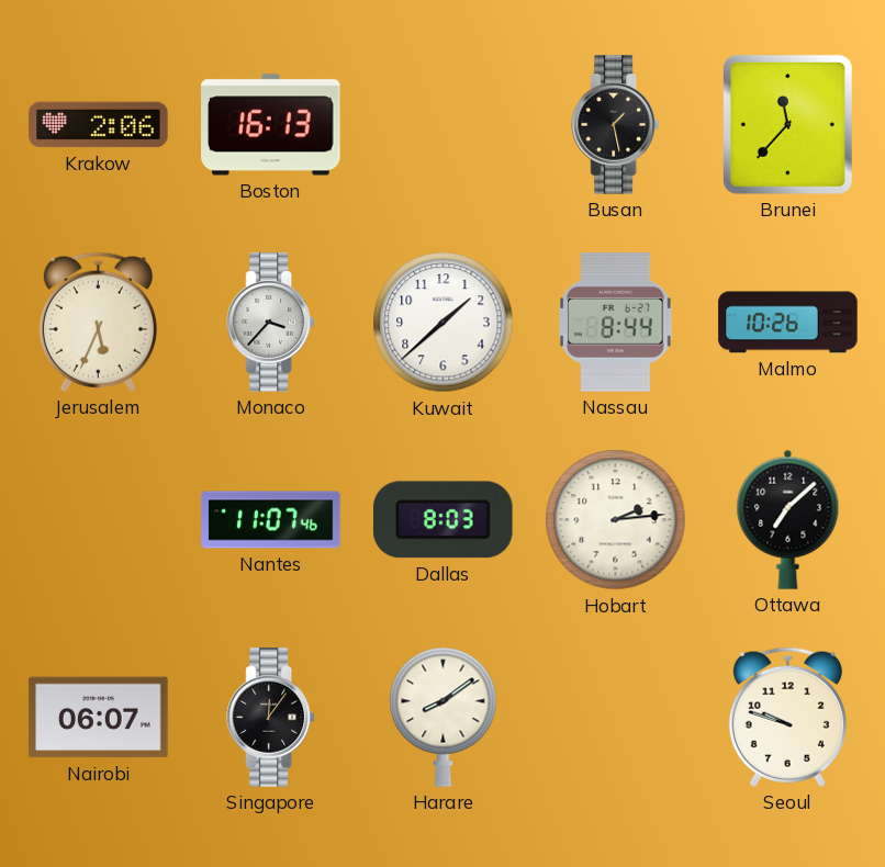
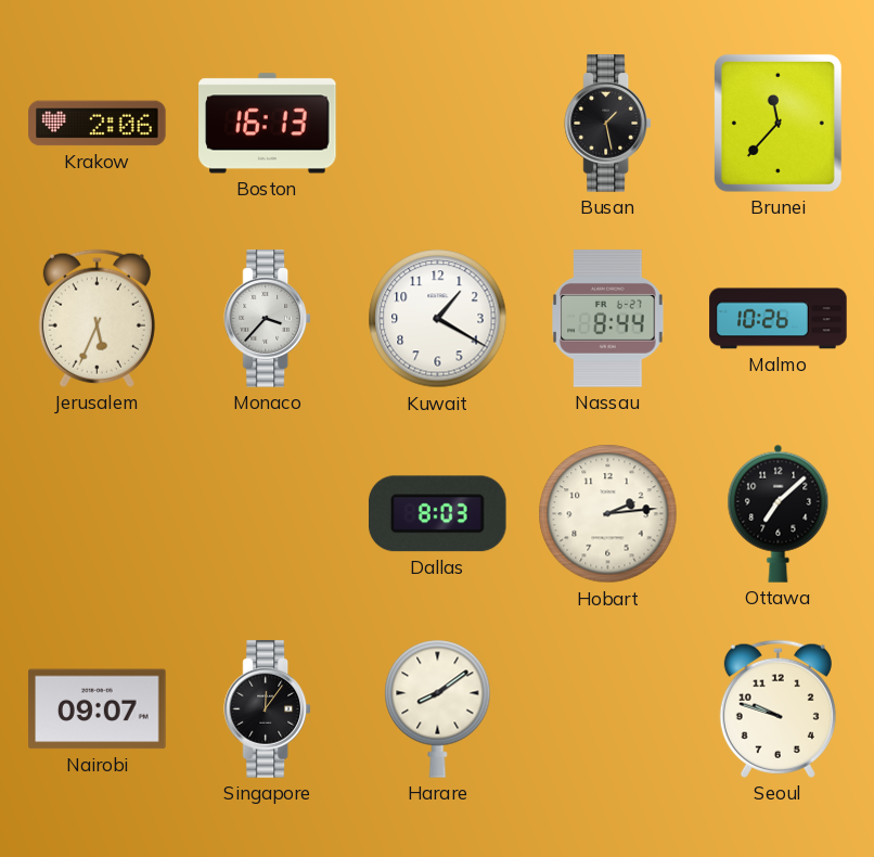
Kuwait: 1:38 -> 1:20 (438, 319)
Nantes: 11:07 -> none (271, 520)
Nairobi: 06:07 -> 09:07 (98, 709)
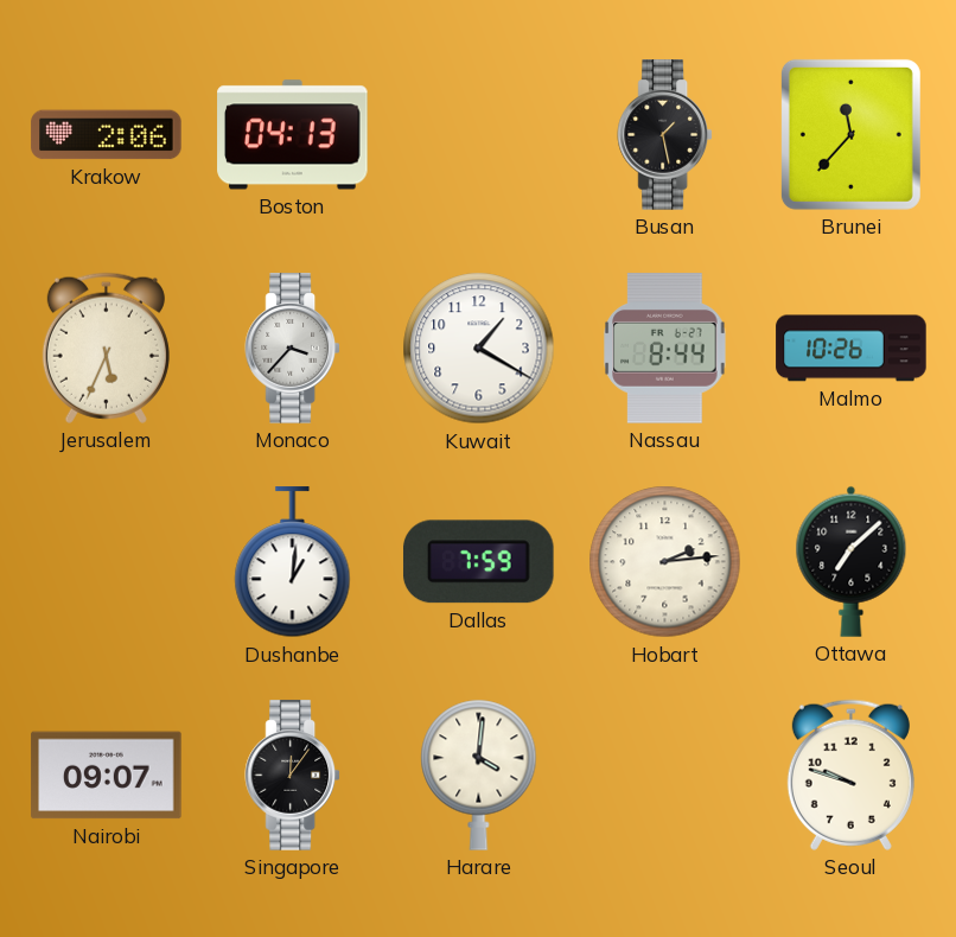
Boston: 16:13 -> 04:13 (293, 135)
Dushanbe: none -> 1:01 (293, 562)
Dallas: 8:03 -> 7:59 (478, 562)
Harare: 8:09 -> 4:01 (479, 775)
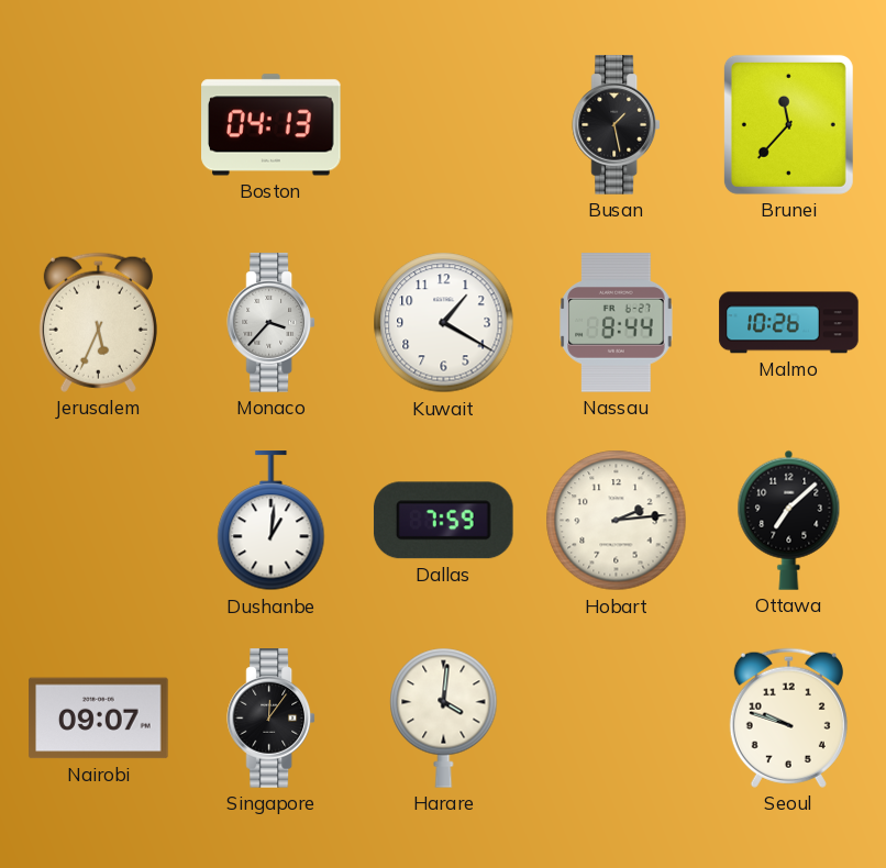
Krakow: 2:06 -> none (107, 135)
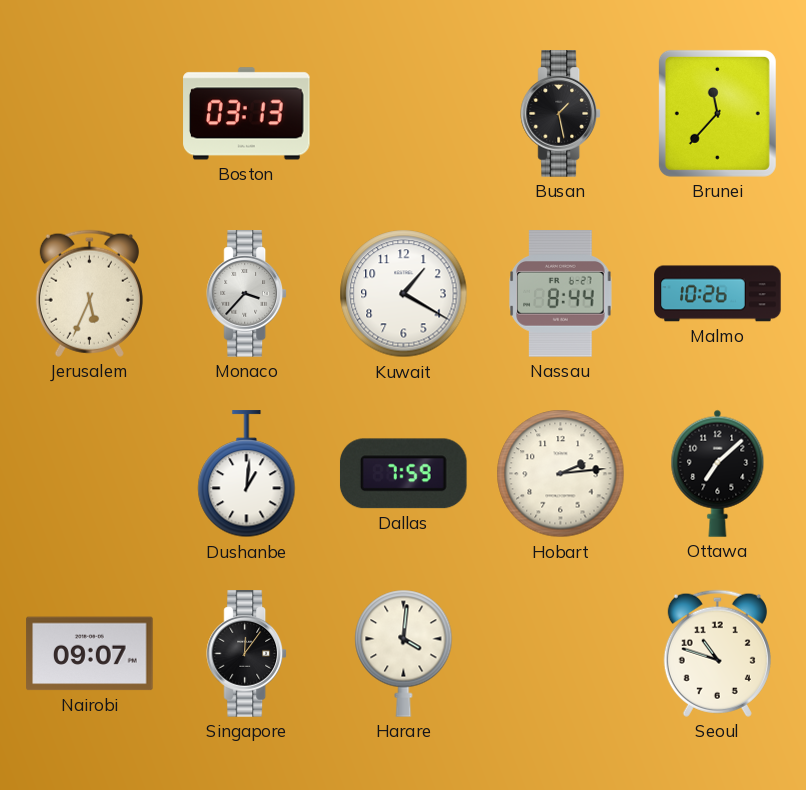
Boston: 04:13 -> 03:13 (247, 114)
Seoul: 9:48 -> 10:48 (717, 653)
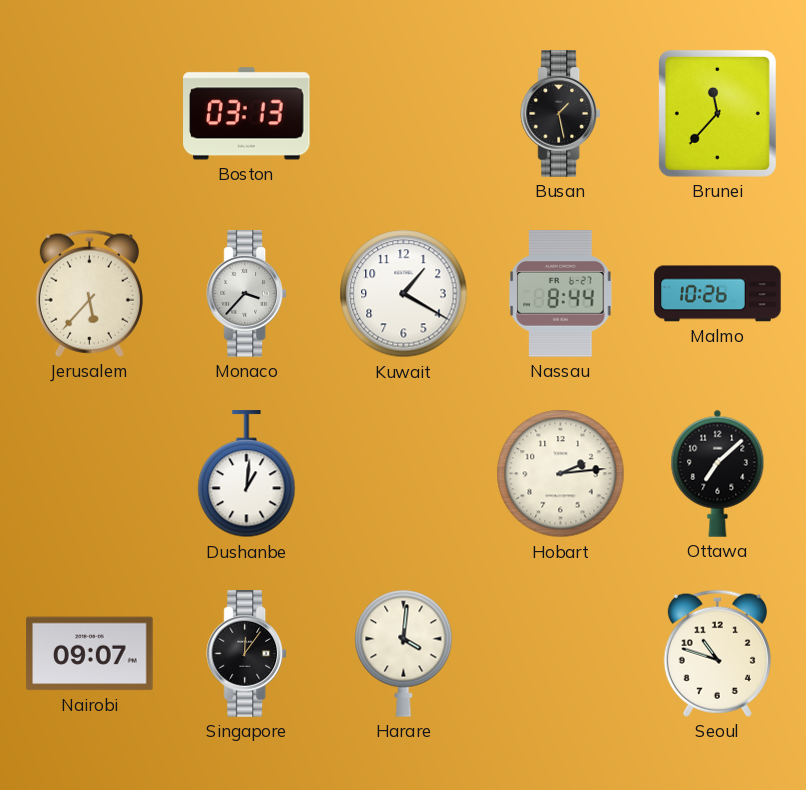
Jerusalem: 5:34 -> 5:37 (89, 293)
Dallas: 7:59 -> none (403, 474)
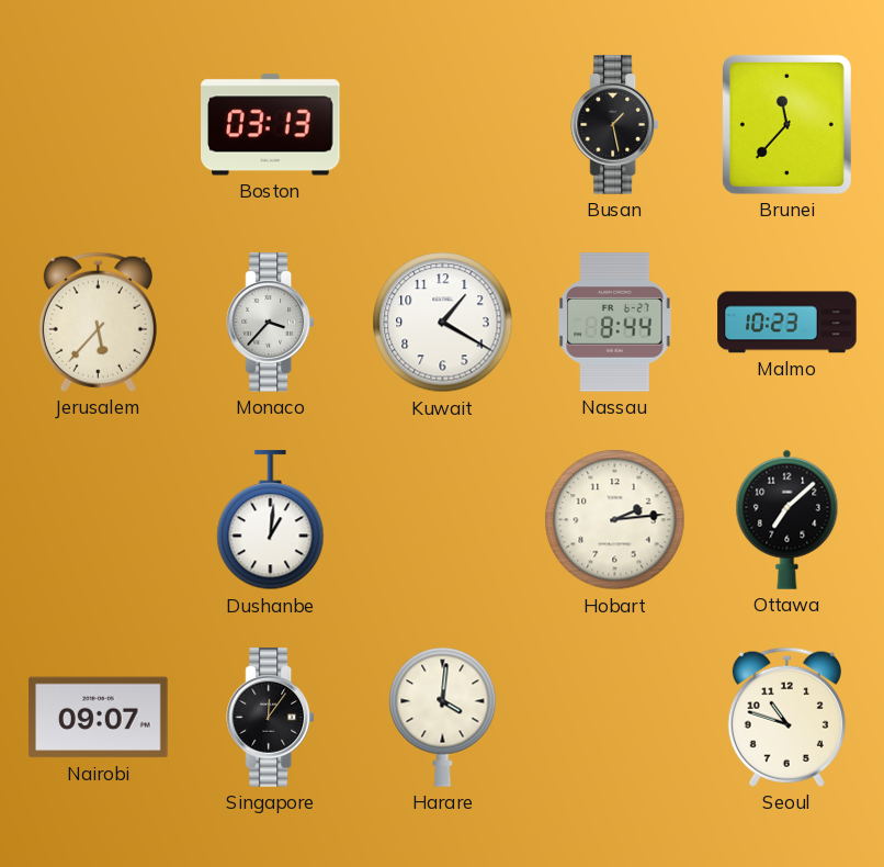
Malmo: 10:26 -> 10:23 (787, 323)
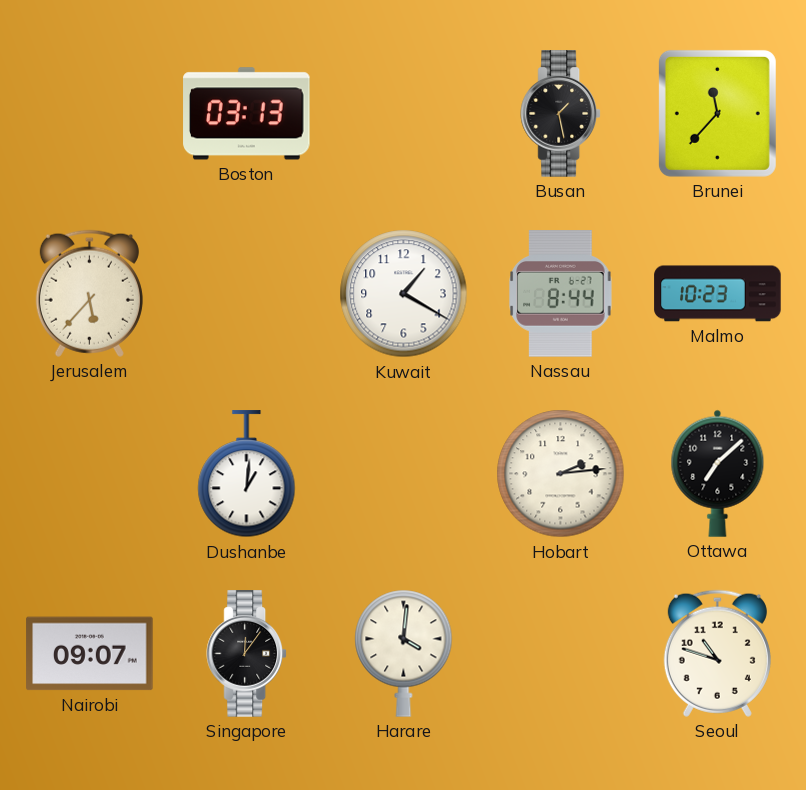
Monaco: 3:37 -> none (270, 323)
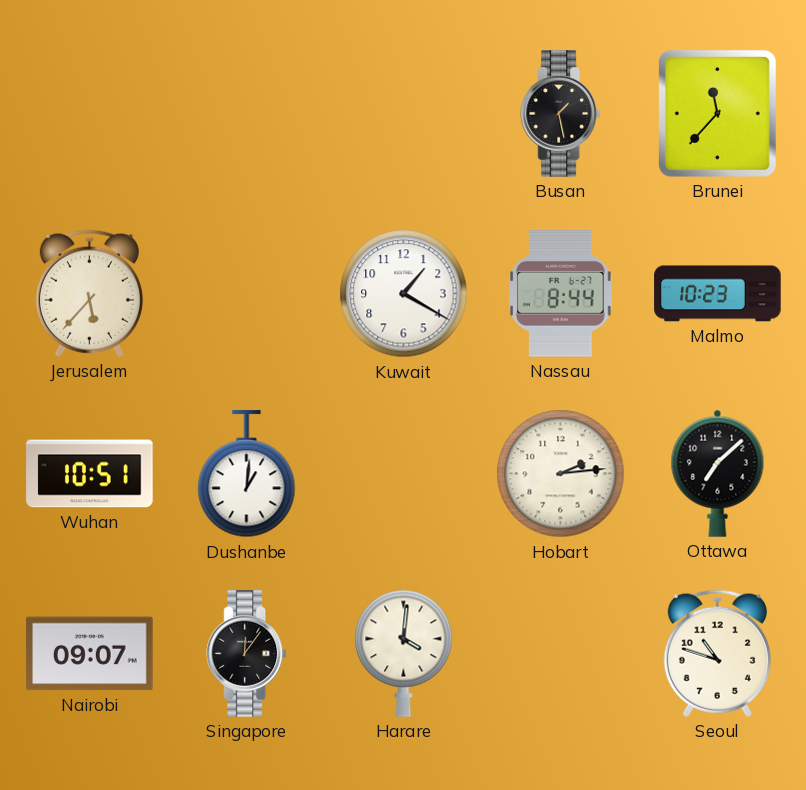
Boston: 03:13 -> none (247, 114)
Wuhan: none -> 10:51 (90, 474)
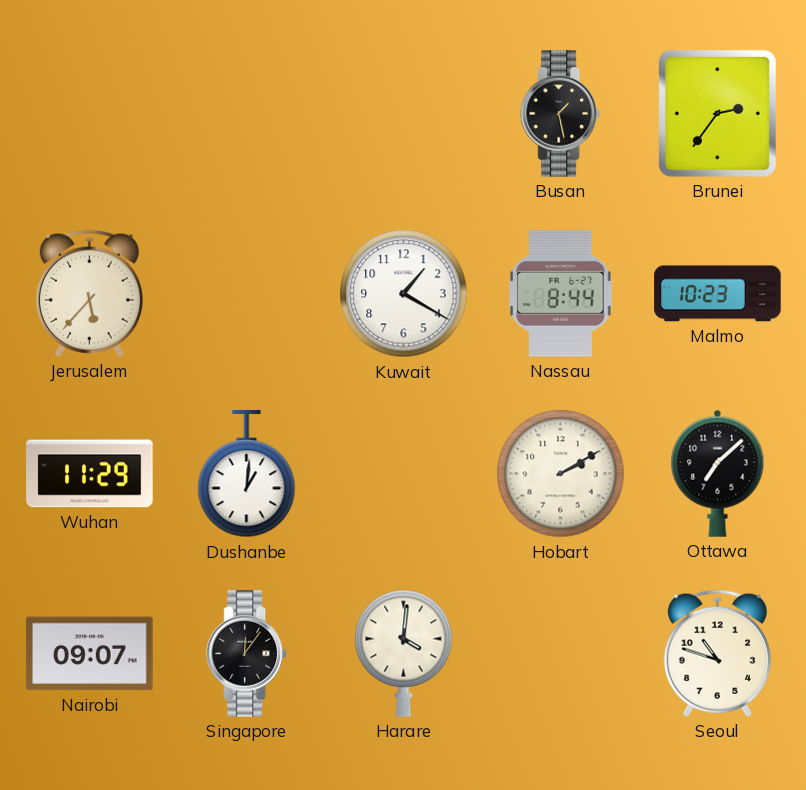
Brunei: 11:37 -> 2:36 (717, 113)
Wuhan: 10:51 -> 11:29 (90, 474)
Hobart: 2:14 -> 2:10 (561, 474)
